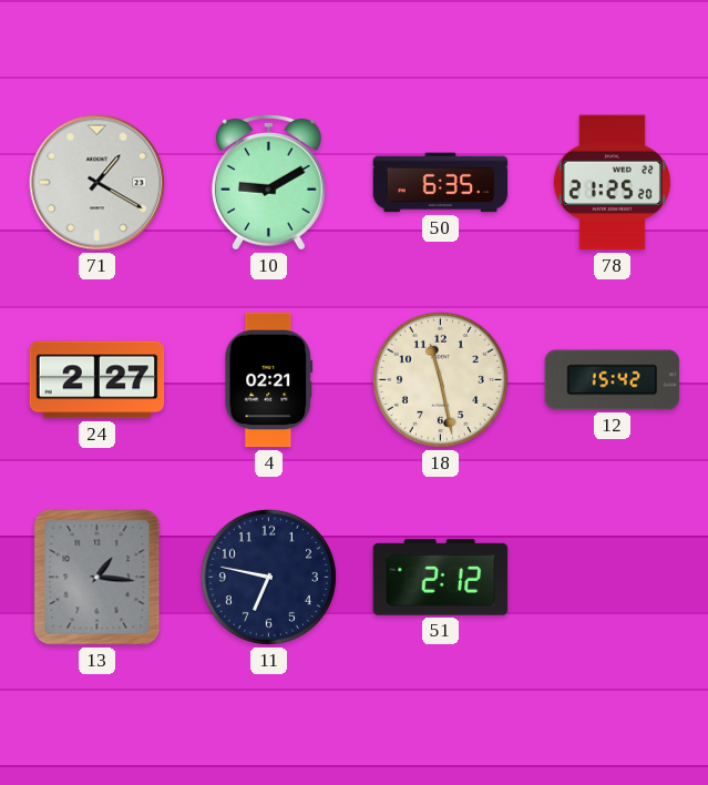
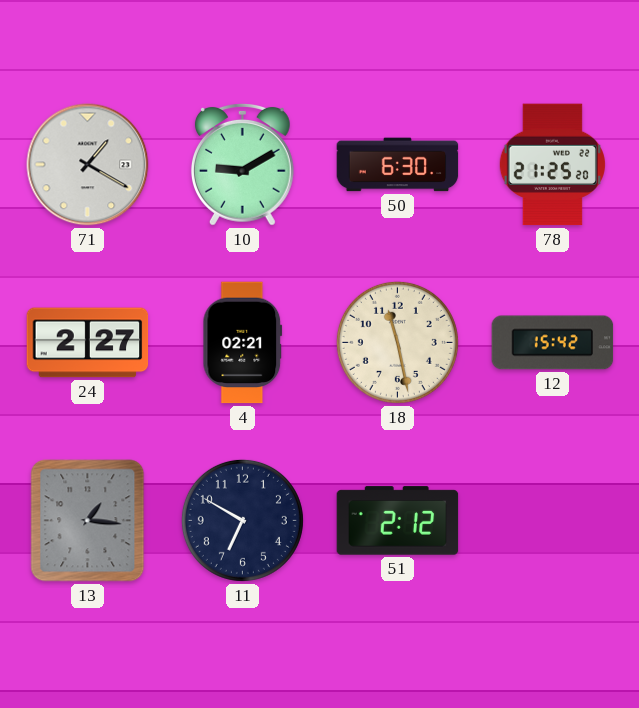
50: 6:35 -> 6:30 (398, 165)
11: 6:47 -> 6:50 (242, 520)
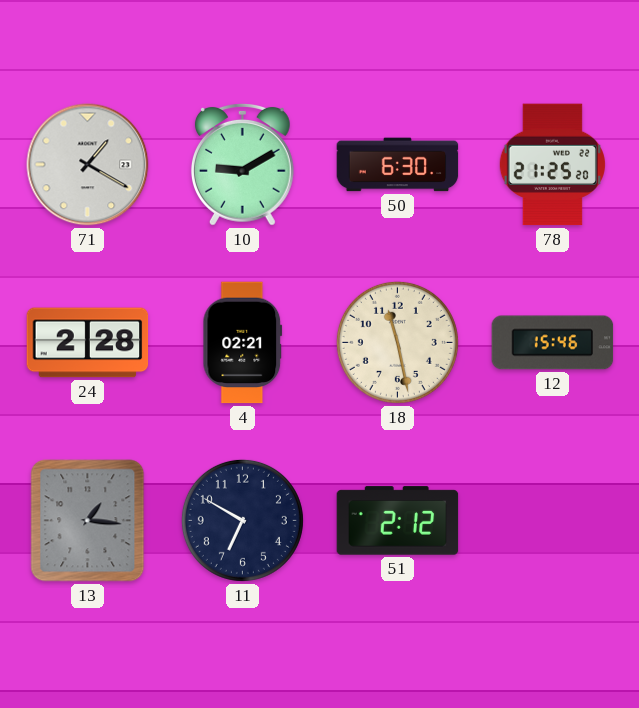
24: 2:27 -> 2:28 (88, 343)
12: 15:42 -> 15:46 (553, 343)
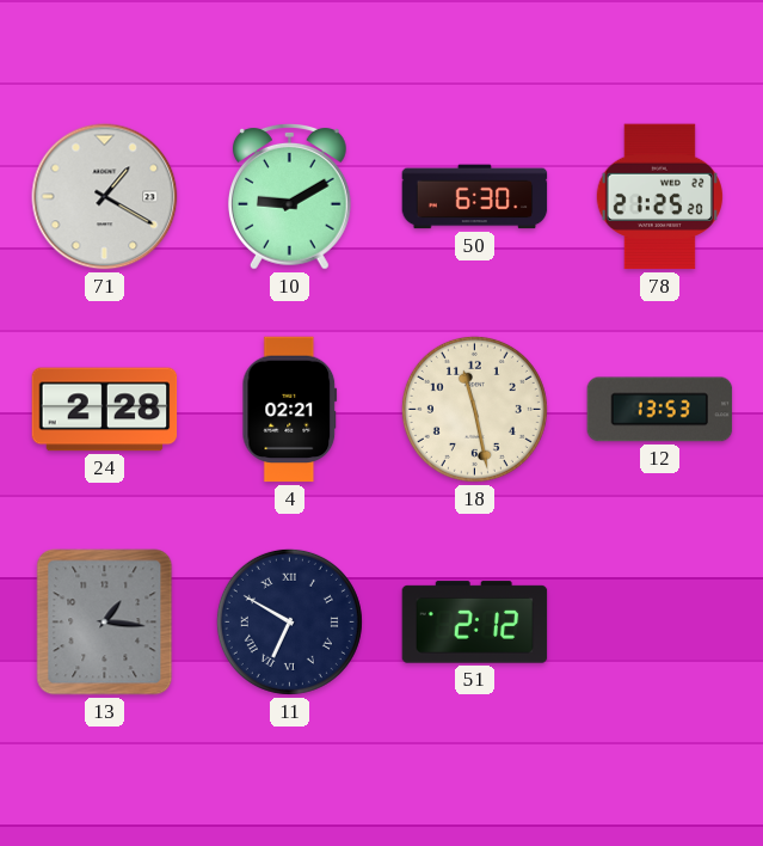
12: 15:46 -> 13:53 (660, 410)
11 numerals: Arabic -> Roman (289, 621)
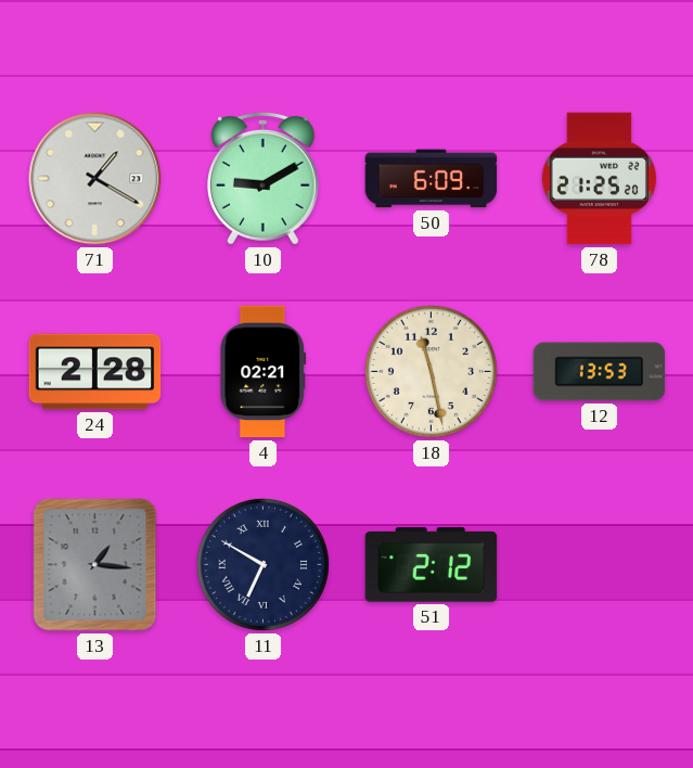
50: 6:30 -> 6:09 (432, 179)
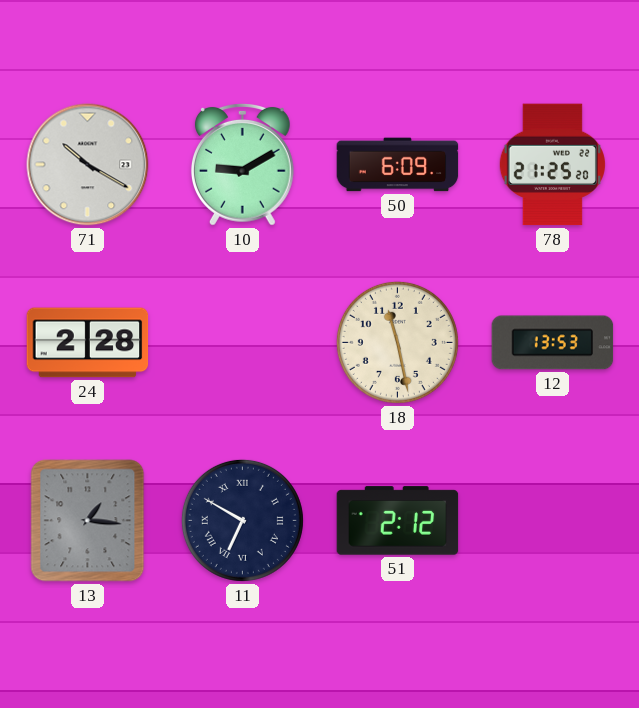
71: 1:20 -> 10:20 (88, 165)
4: 02:21 -> none (264, 372)
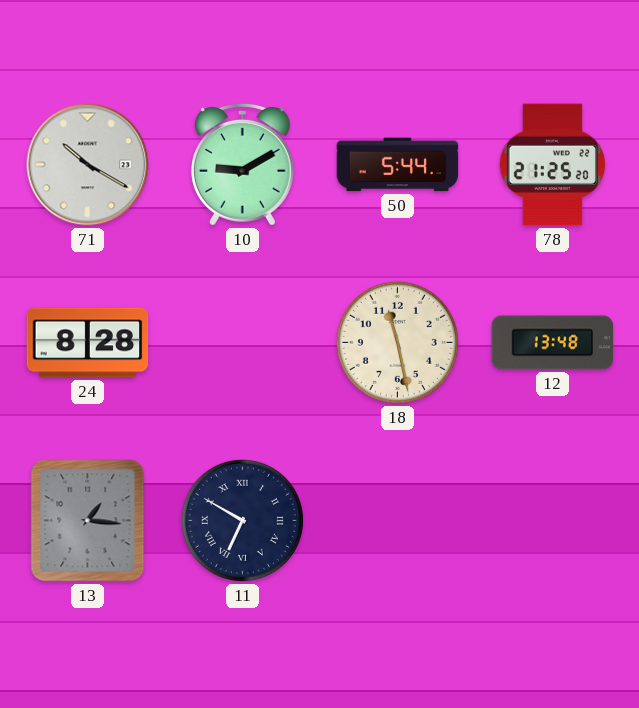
50: 6:09 -> 5:44 (398, 165)
24: 2:28 -> 8:28 (88, 343)
12: 13:53 -> 13:48 (553, 343)
51: 2:12 -> none (398, 521)
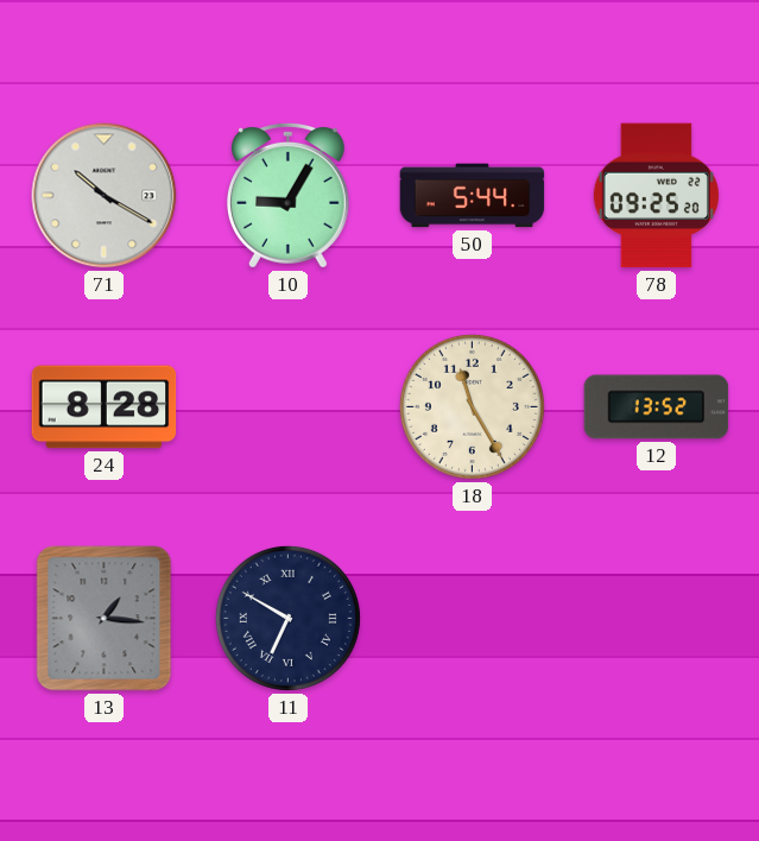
10: 9:10 -> 9:05 (287, 195)
78: 21:25 -> 09:25 (656, 196)
18: 11:28 -> 11:25 (472, 406)
12: 13:48 -> 13:52 (657, 407)
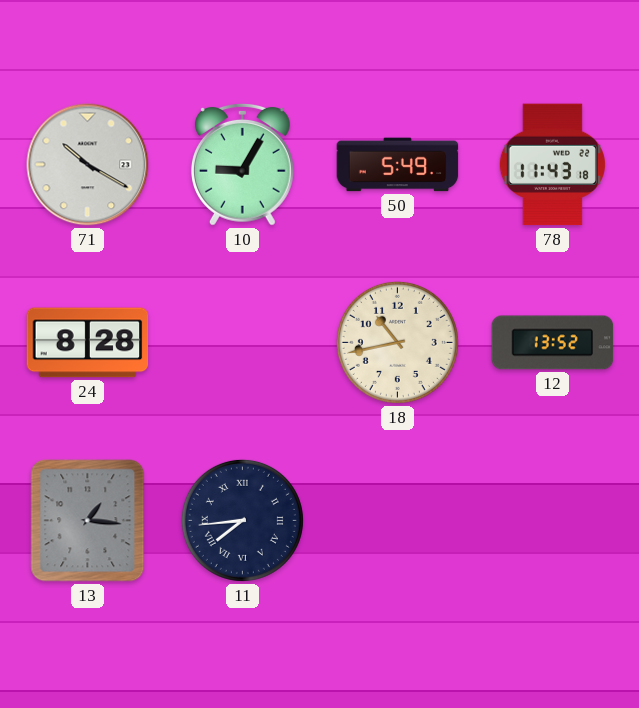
50: 5:44 -> 5:49 (398, 165)
78: 09:25 -> 11:43 (552, 165)
18: 11:25 -> 10:43 (397, 342)
11: 6:50 -> 7:44 (242, 520)
